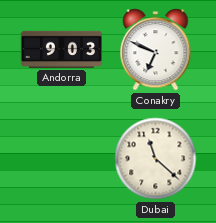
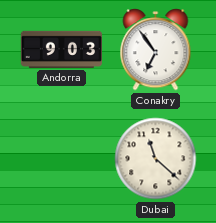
Conakry: 6:49 -> 6:54 (156, 50)
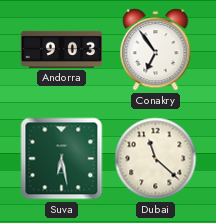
Suva: none -> 6:28 (62, 159)
